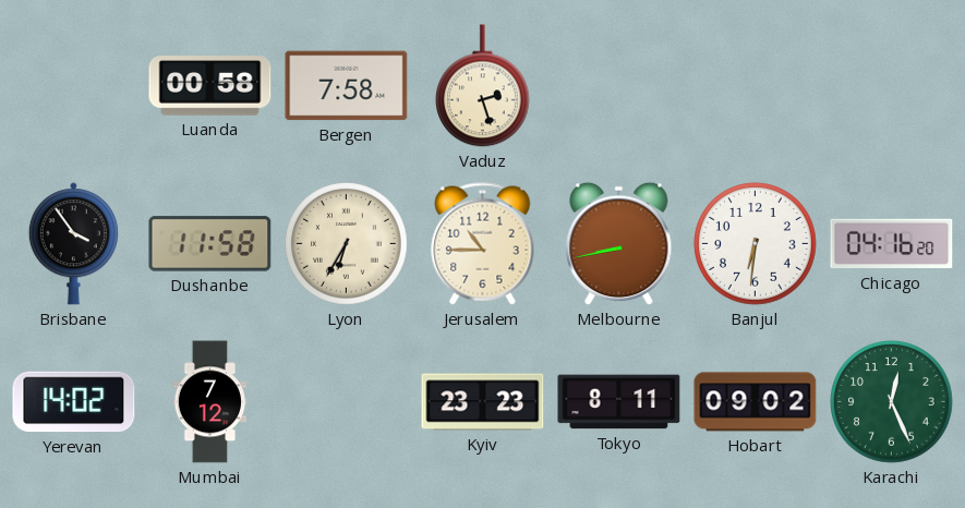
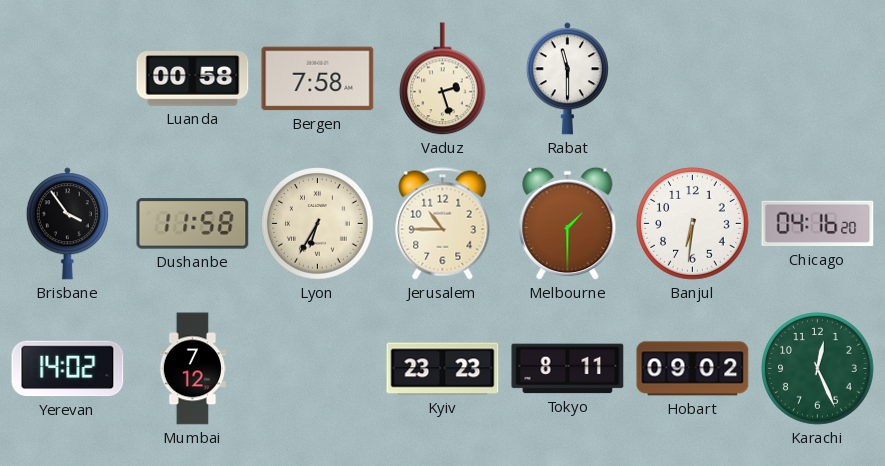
Rabat: none -> 11:30 (567, 79)
Melbourne: 8:43 -> 1:30 (568, 224)
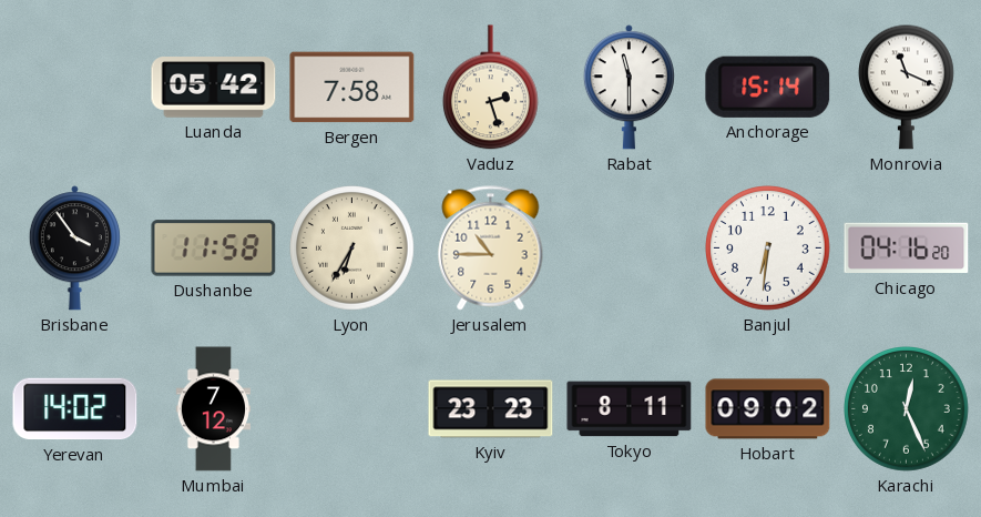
Luanda: 00:58 -> 05:42 (214, 88)
Anchorage: none -> 15:14 (768, 87)
Monrovia: none -> 11:19 (907, 87)
Melbourne: 1:30 -> none (568, 224)
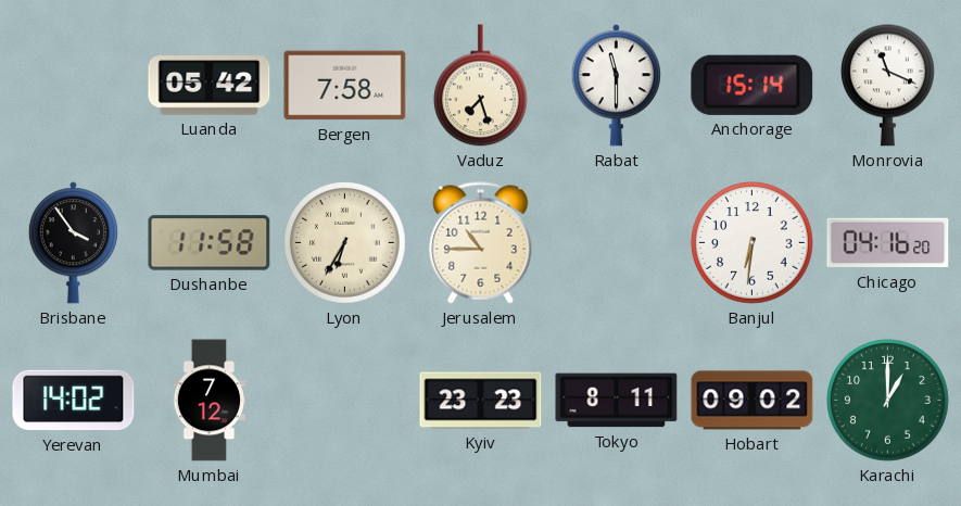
Vaduz: 2:27 -> 7:27 (481, 86)
Karachi: 12:26 -> 1:00 (888, 401)
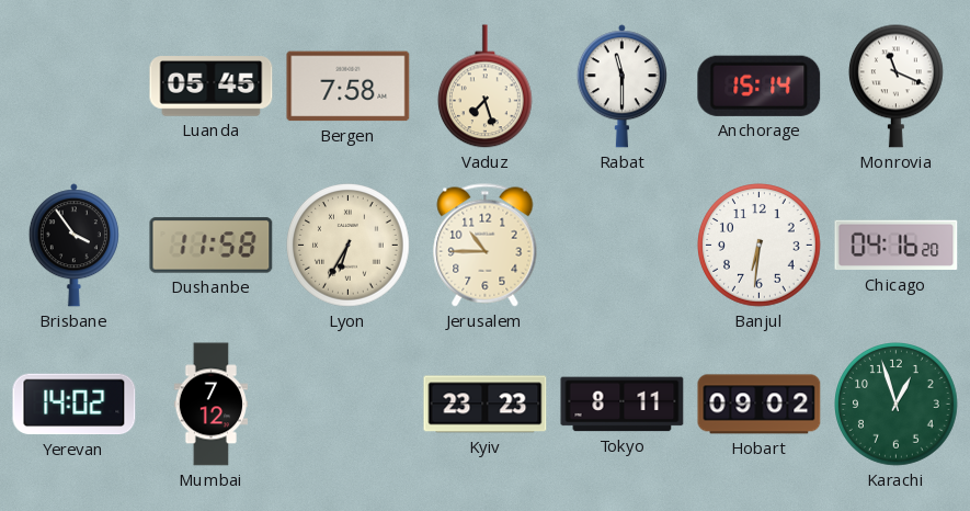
Luanda: 05:42 -> 05:45 (212, 87)
Karachi: 1:00 -> 12:57 (897, 405)
